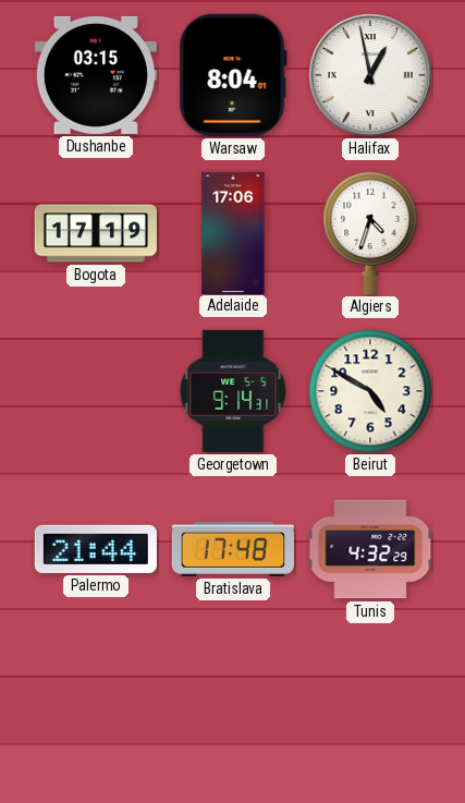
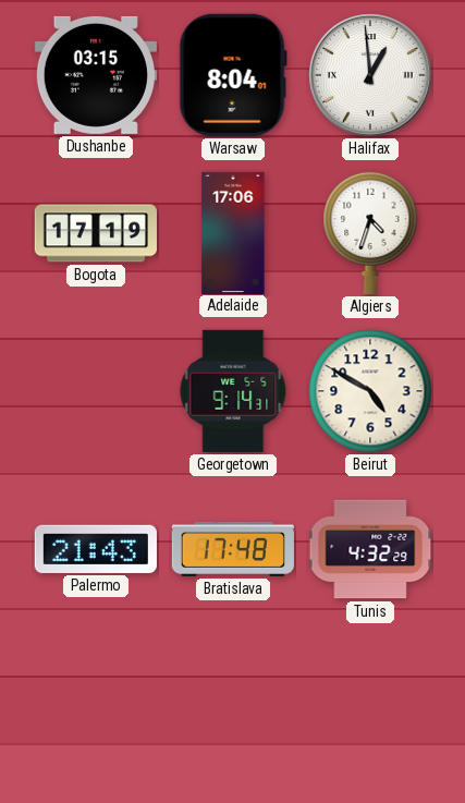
Halifax: 12:58 -> 12:59 (370, 75)
Palermo: 21:44 -> 21:43 (96, 549)
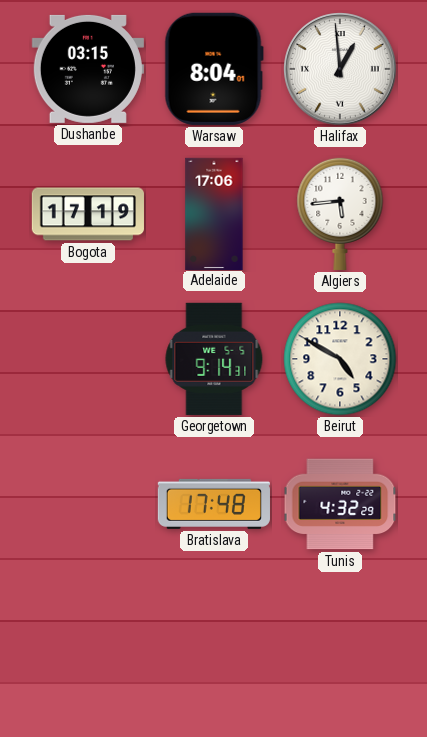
Algiers: 4:33 -> 5:44 (340, 213)
Palermo: 21:43 -> none (96, 549)
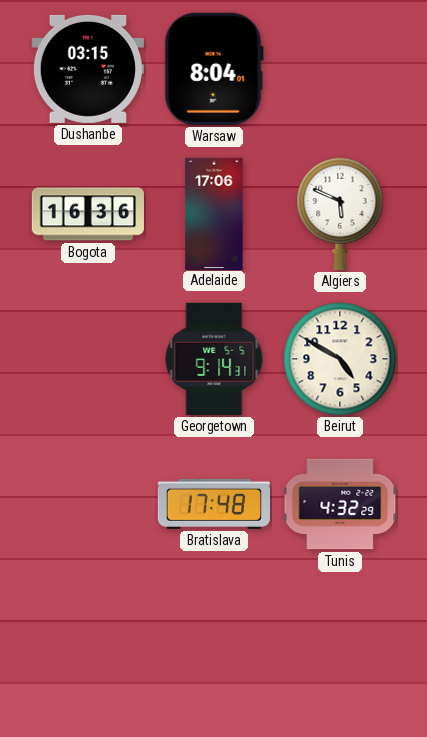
Halifax: 12:59 -> none (340, 69)
Bogota: 17:19 -> 16:36 (88, 214)
Algiers: 5:44 -> 5:49 (340, 213)
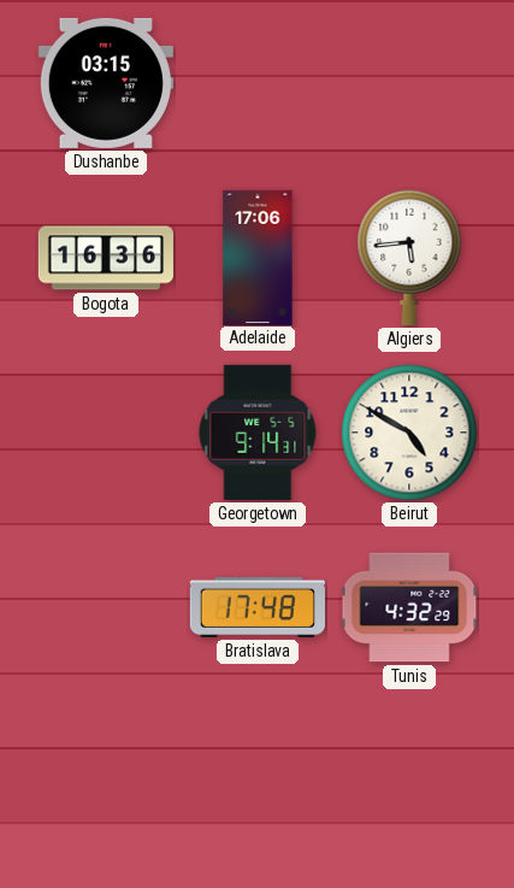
Warsaw: 8:04 -> none (214, 69)
Algiers: 5:49 -> 5:44 (409, 257)
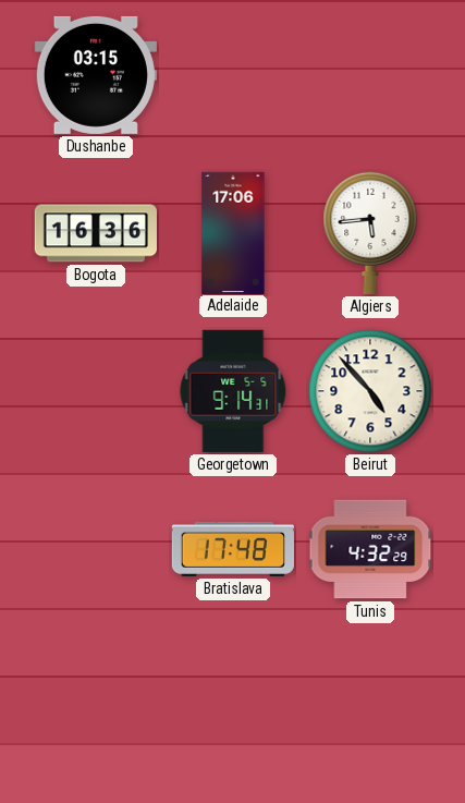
Beirut: 4:50 -> 4:53 (370, 391)
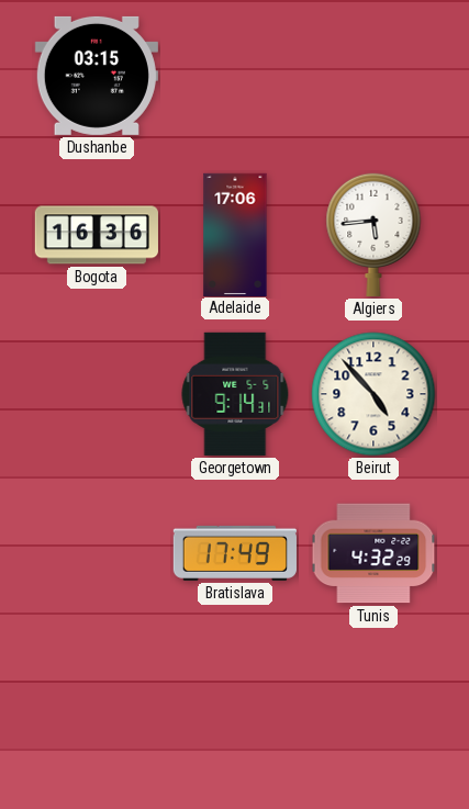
Bratislava: 17:48 -> 17:49 (235, 553)
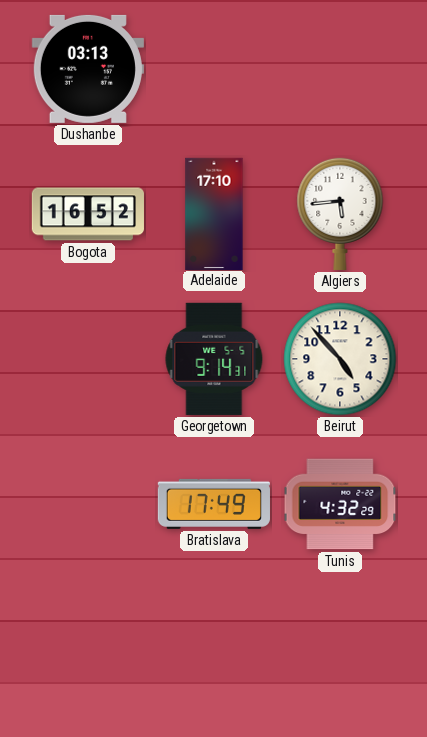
Dushanbe: 03:15 -> 03:13 (88, 69)
Bogota: 16:36 -> 16:52 (88, 214)
Adelaide: 17:06 -> 17:10 (214, 213)
